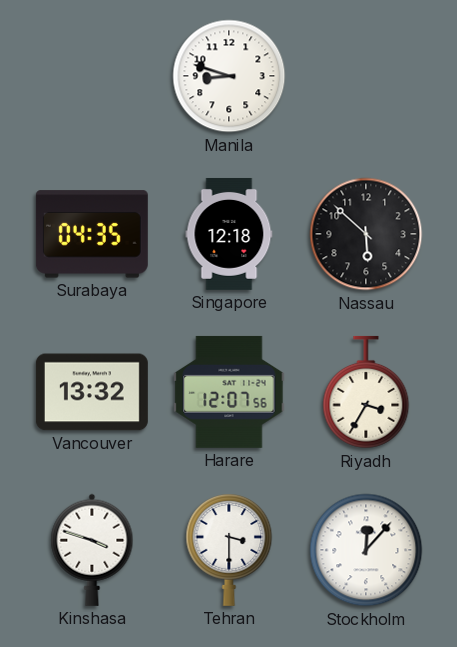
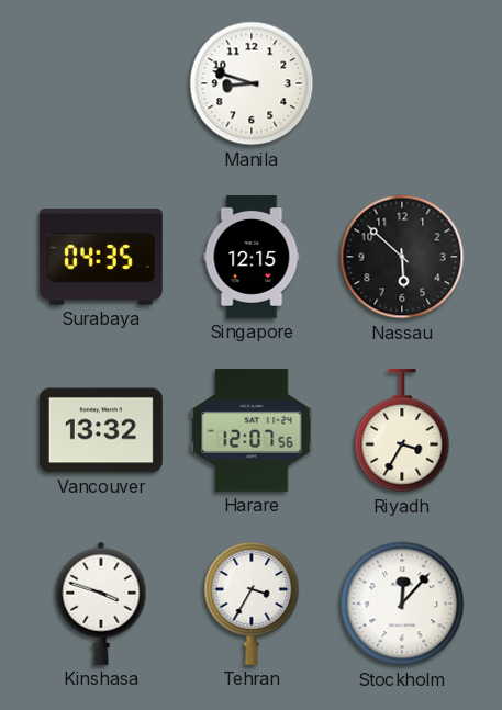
Singapore: 12:18 -> 12:15 (252, 257)
Tehran: 3:30 -> 3:35 (252, 602)
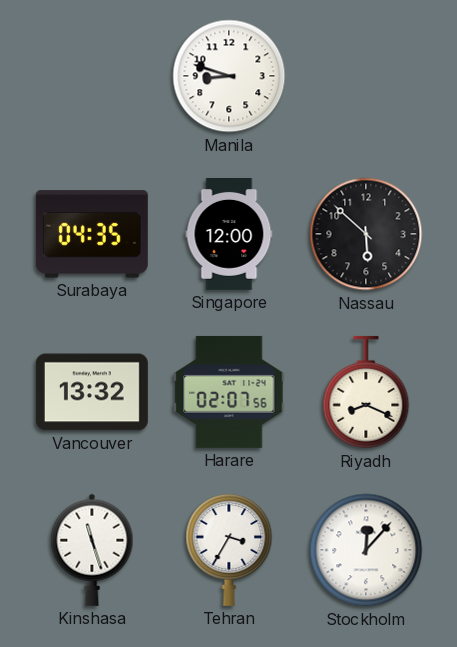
Singapore: 12:15 -> 12:00 (229, 234)
Harare: 12:07 -> 02:07 (229, 392)
Riyadh: 3:35 -> 8:19 (366, 392)
Kinshasa: 3:48 -> 11:27 (92, 550)
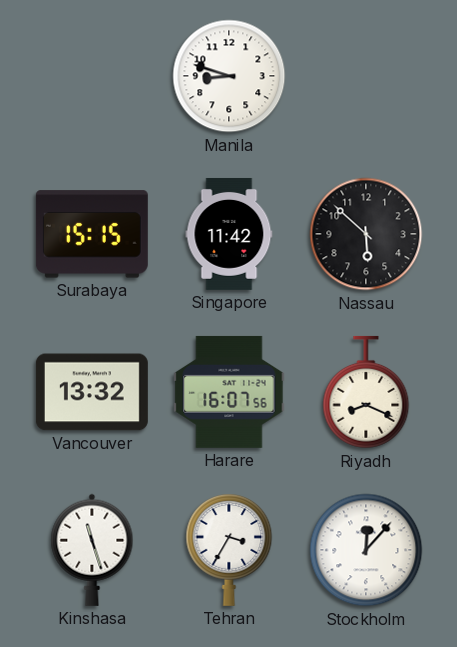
Surabaya: 04:35 -> 15:15 (92, 234)
Singapore: 12:00 -> 11:42 (229, 234)
Harare: 02:07 -> 16:07 (229, 392)
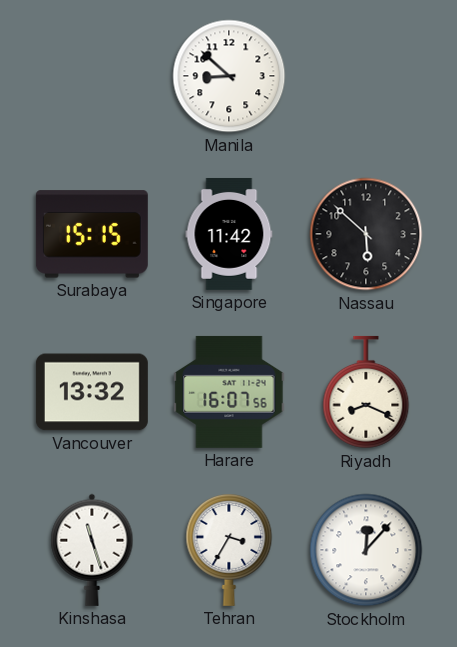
Manila: 8:48 -> 8:52 (229, 76)
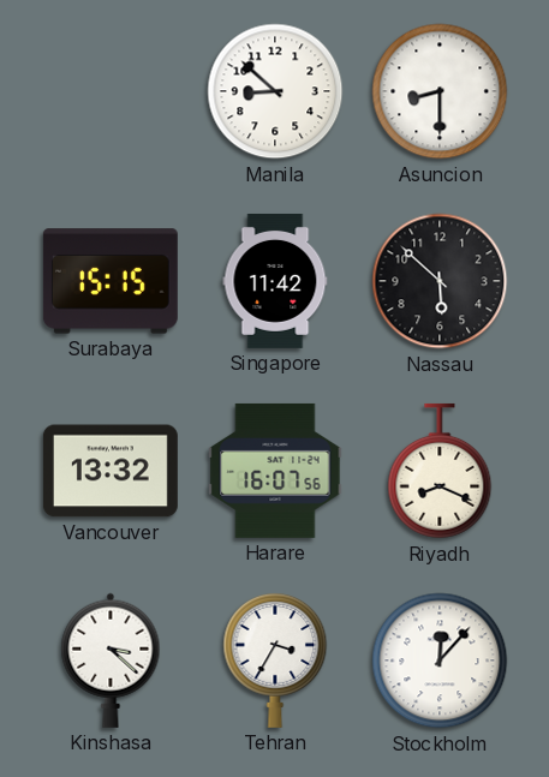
Asuncion: none -> 8:30 (440, 91)
Kinshasa: 11:27 -> 3:22 (111, 661)
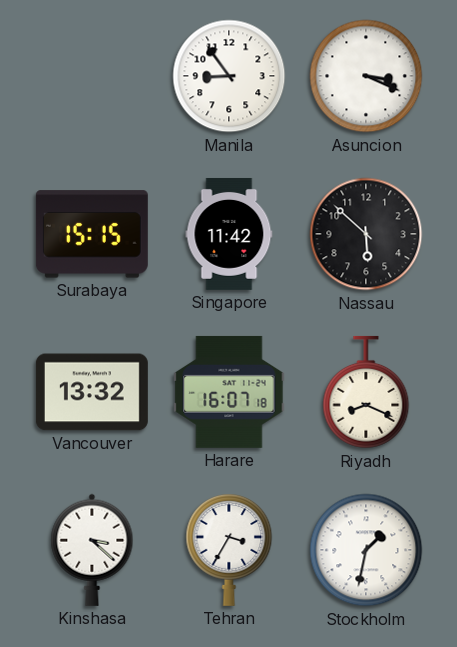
Manila: 8:52 -> 8:54 (229, 76)
Asuncion: 8:30 -> 3:19 (366, 76)
Harare: 16:07:56 -> 16:07:18 (229, 392)
Stockholm: 12:07 -> 1:32 (366, 550)
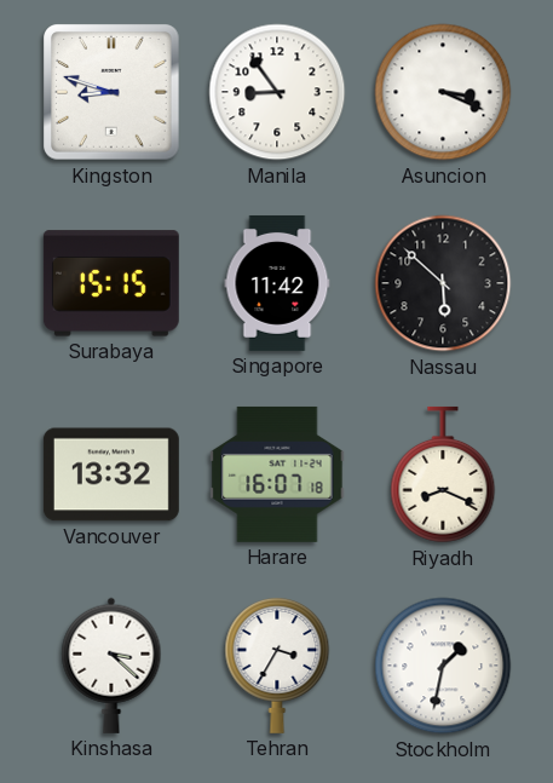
Kingston: none -> 8:48 (111, 92)
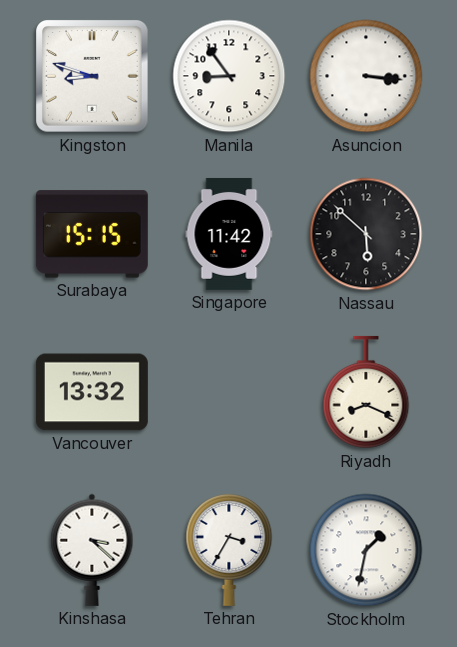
Asuncion: 3:19 -> 3:16 (366, 76)
Harare: 16:07 -> none (277, 474)
